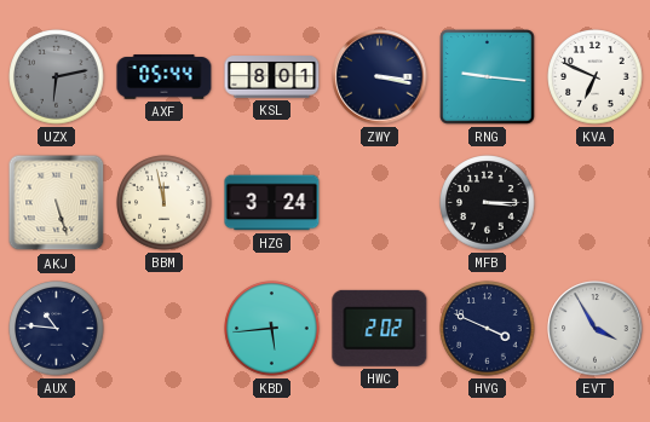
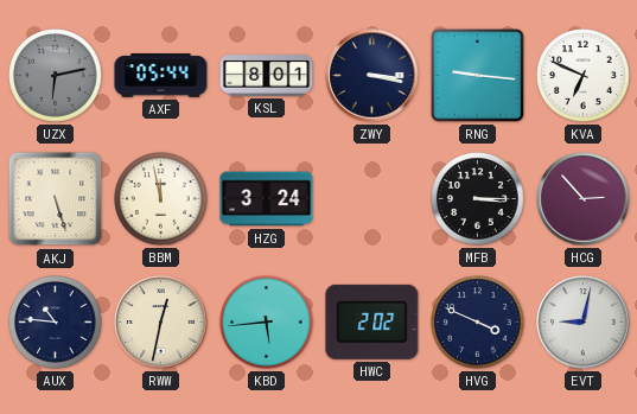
HCG: none -> 2:53 (584, 199)
RWW: none -> 12:32 (161, 323)
EVT: 3:55 -> 9:02 (584, 323)
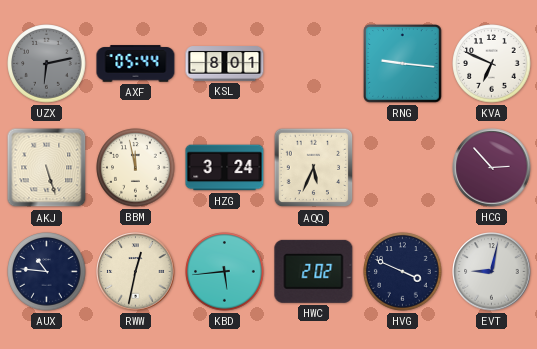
ZWY: 3:17 -> none (372, 76)
AQQ: none -> 5:34 (314, 168)
MFB: 3:15 -> none (478, 199)
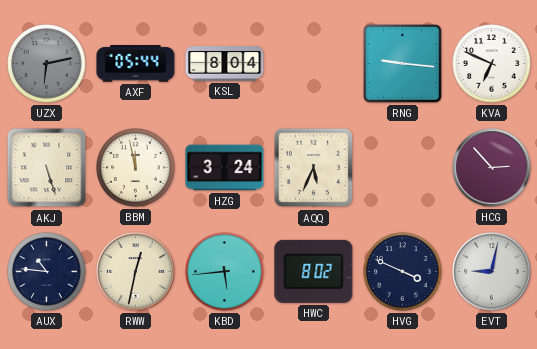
KSL: 8:01 -> 8:04 (225, 64)
HWC: 2:02 -> 8:02 (314, 271)
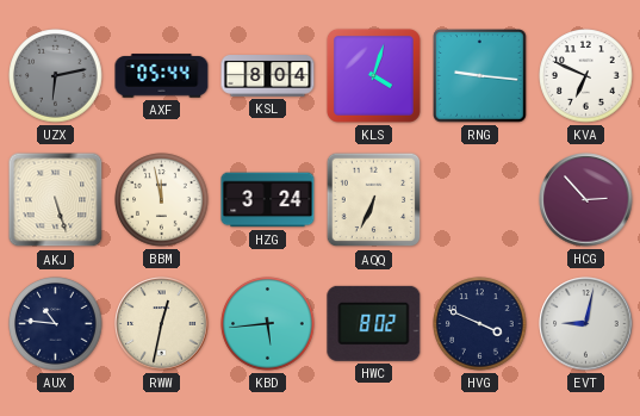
KLS: none -> 4:03 (373, 75)
AQQ: 5:34 -> 6:34 (374, 200)
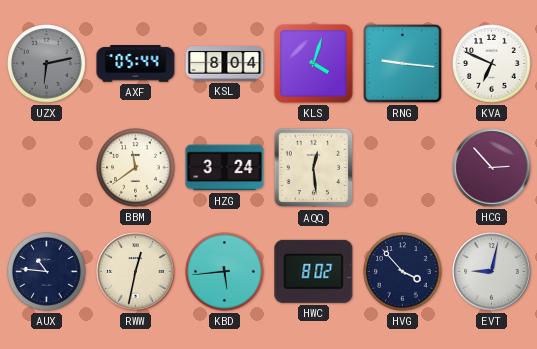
AKJ: 5:27 -> none (56, 200)
BBM: 11:58 -> 11:39 (136, 168)
AQQ: 6:34 -> 12:29 (314, 168)
HVG: 3:49 -> 3:53 (403, 272)
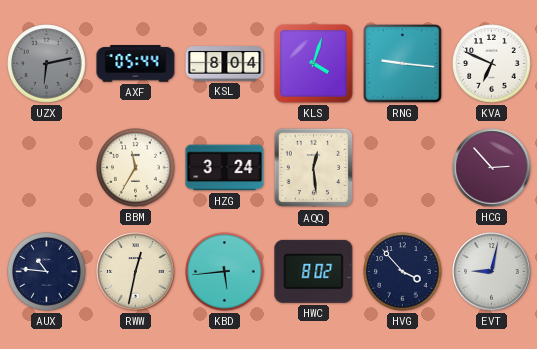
BBM: 11:39 -> 11:35 (136, 168)
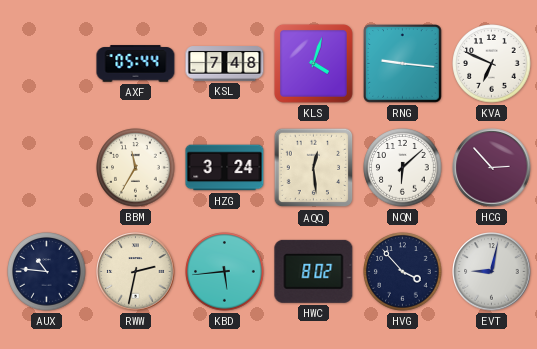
UZX: 6:13 -> none (47, 64)
KSL: 8:04 -> 7:48 (225, 64)
NQN: none -> 6:08 (403, 168)
RWW: 12:32 -> 2:32 (136, 272)
